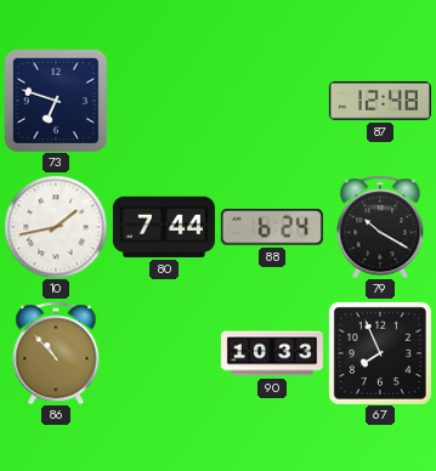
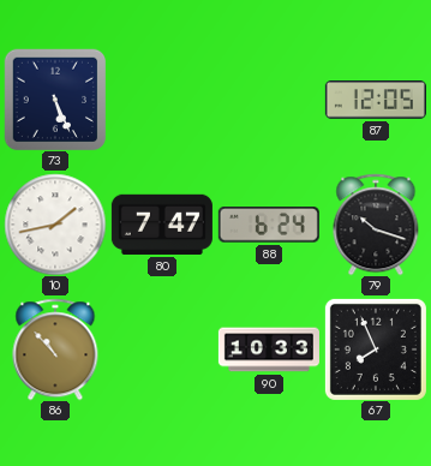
73: 6:48 -> 5:26 (55, 100)
87: 12:48 -> 12:05 (376, 100)
80: 7:44 -> 7:47 (162, 225)
79: 10:20 -> 10:18 (376, 225)
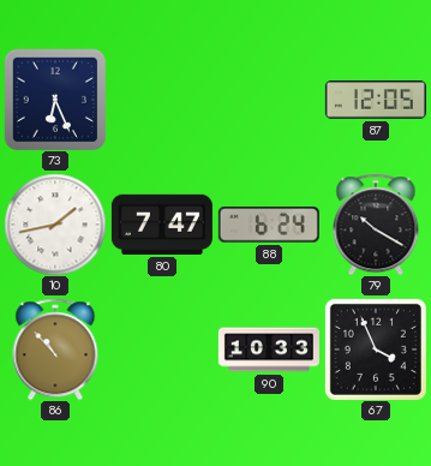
73: 5:26 -> 6:26 (55, 100)
79: 10:18 -> 10:20 (376, 225)
67: 7:56 -> 3:56 (376, 349)
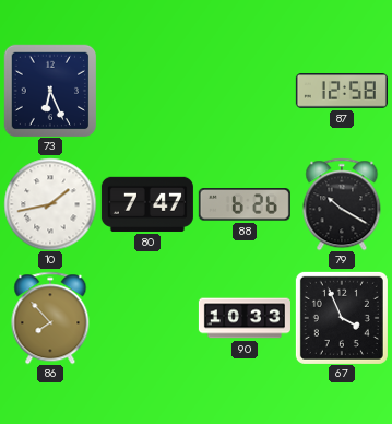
87: 12:05 -> 12:58 (342, 91)
88: 6:24 -> 6:26 (245, 204)
86: 10:53 -> 7:53 (50, 318)
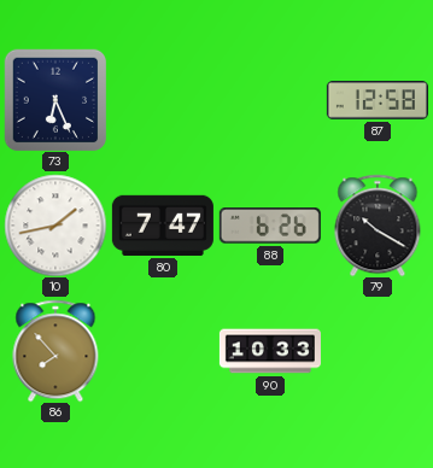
67: 3:56 -> none (342, 318)
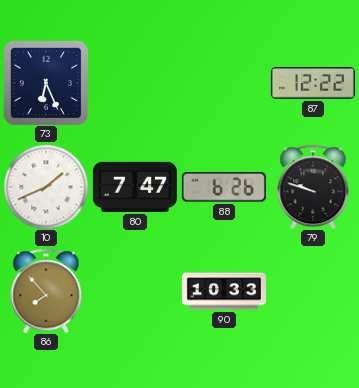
87: 12:58 -> 12:22 (313, 83)
10: 1:43 -> 1:41 (46, 187)
79: 10:20 -> 9:48 (313, 187)
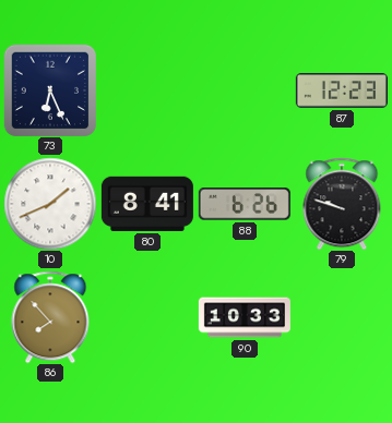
87: 12:22 -> 12:23 (342, 90)
80: 7:47 -> 8:41 (147, 204)
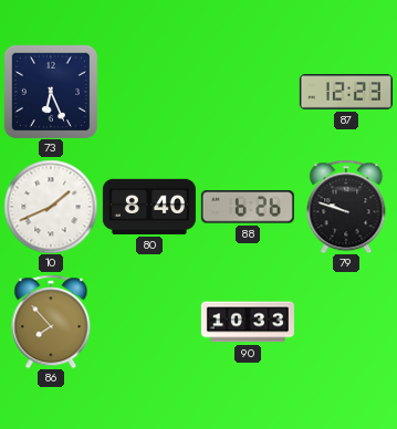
80: 8:41 -> 8:40 (149, 207)
